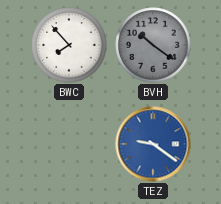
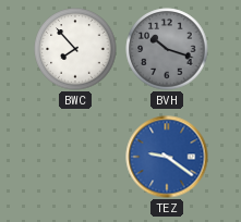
BVH: 10:21 -> 10:18 (167, 49)
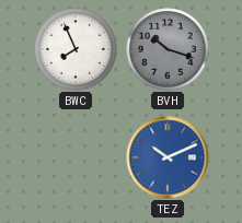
BWC: 7:53 -> 7:56 (76, 49)
TEZ: 9:21 -> 10:11 (168, 157)
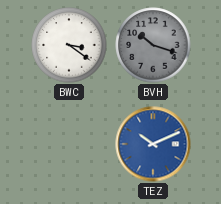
BWC: 7:56 -> 3:21 (69, 45)
